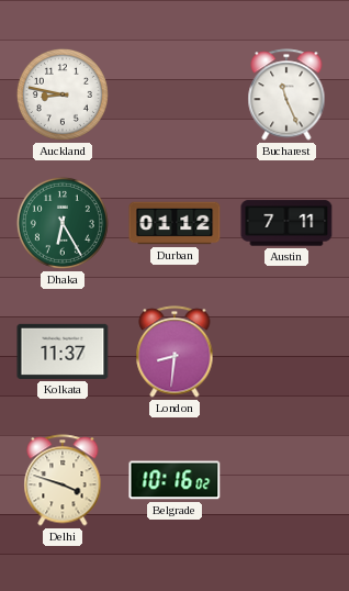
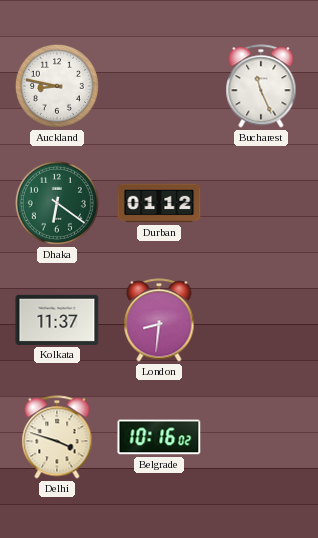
Dhaka: 6:25 -> 6:21 (57, 203)
Austin: 7:11 -> none (286, 223)
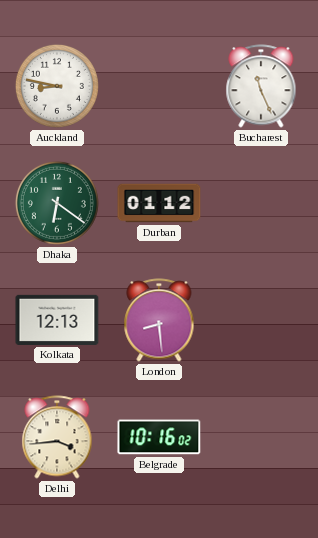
Kolkata: 11:37 -> 12:13 (57, 320)
London: 8:31 -> 8:29 (159, 320)
Delhi: 3:48 -> 3:44 (57, 437)
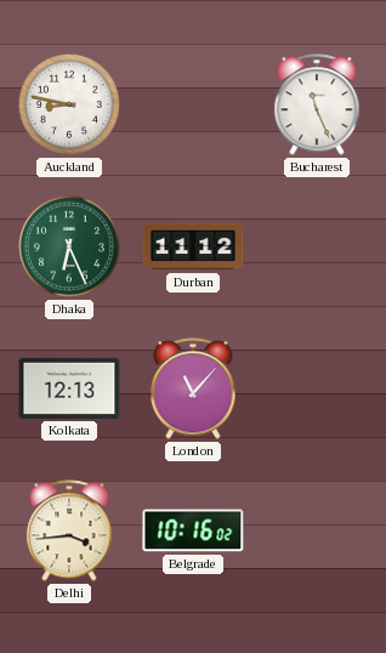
Dhaka: 6:21 -> 6:26 (69, 246)
Durban: 01:12 -> 11:12 (193, 246)
London: 8:29 -> 11:07 (193, 388)
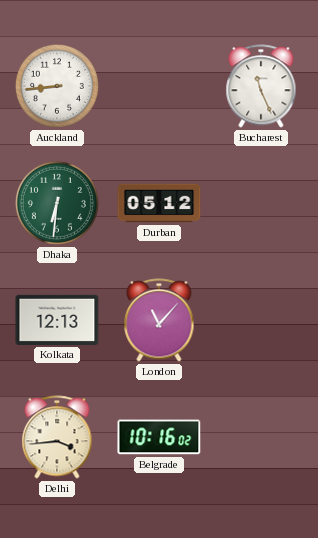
Auckland: 8:47 -> 8:44 (57, 86)
Dhaka: 6:26 -> 6:31 (57, 203)
Durban: 11:12 -> 05:12 (159, 203)
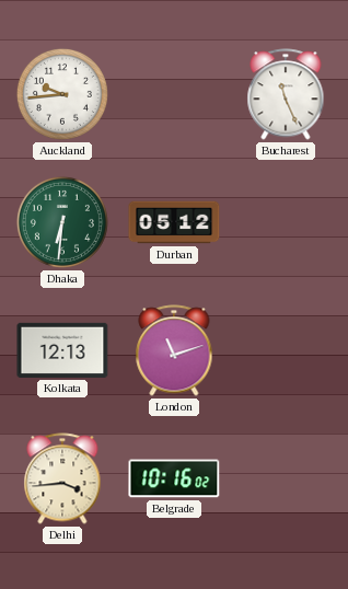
Auckland: 8:44 -> 9:44 (62, 94)
London: 11:07 -> 11:12 (174, 350)
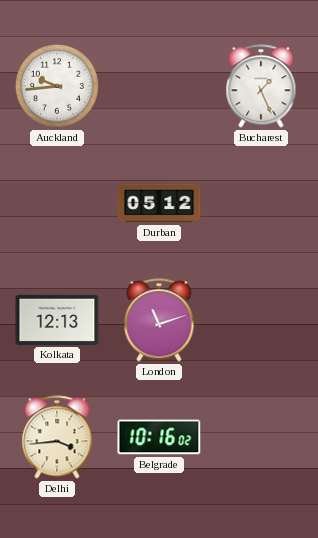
Bucharest: 11:26 -> 1:26 (261, 86)
Dhaka: 6:31 -> none (62, 222)
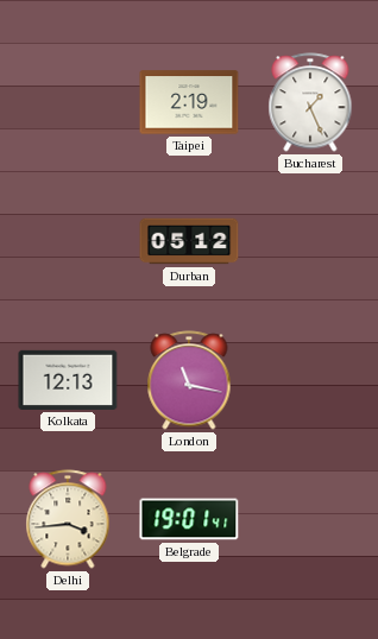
Auckland: 9:44 -> none (57, 86)
Taipei: none -> 2:19 (189, 102)
London: 11:12 -> 11:17 (189, 380)
Belgrade: 10:16 -> 19:01 (189, 519)
